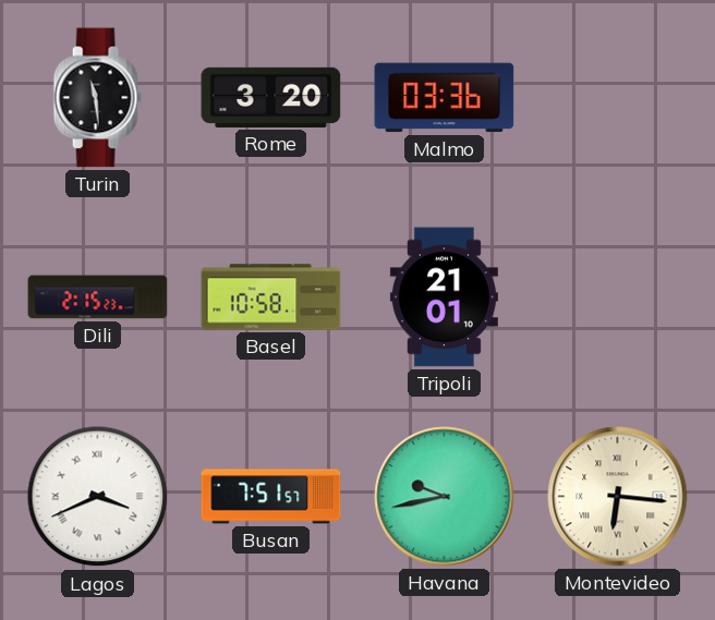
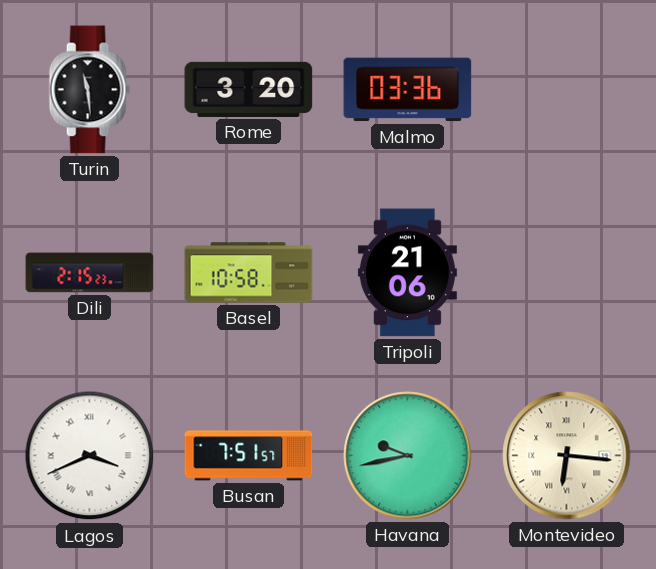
Tripoli: 21:01 -> 21:06 (407, 273)
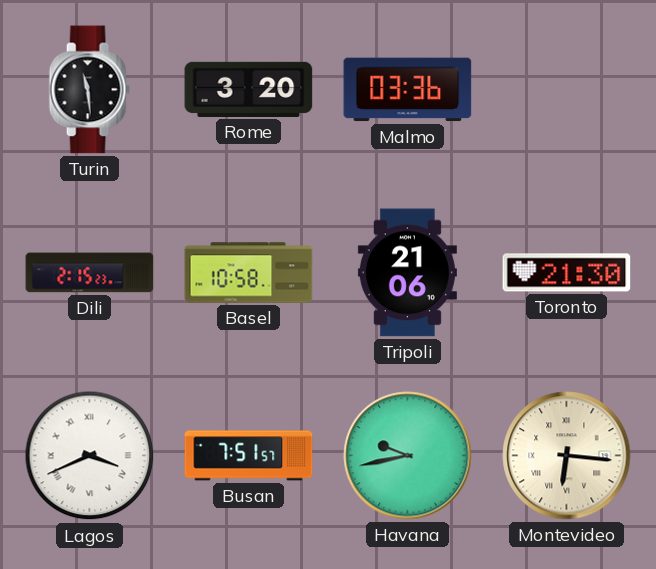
Toronto: none -> 21:30 (567, 273)
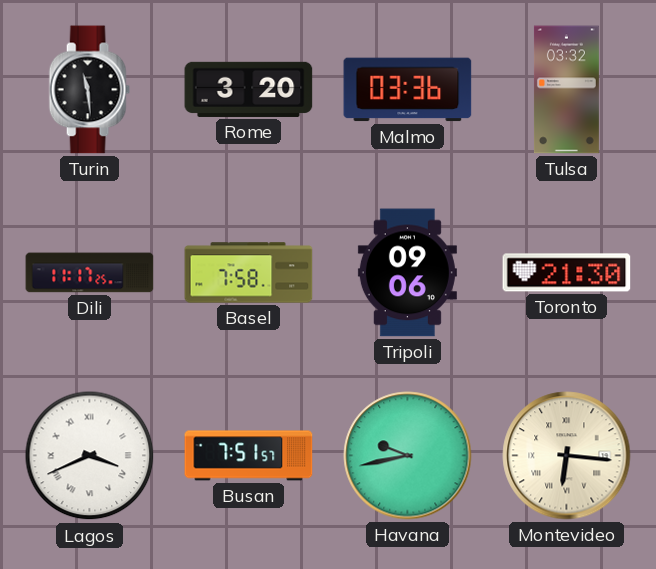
Tulsa: none -> 03:32 (566, 90)
Dili: 2:15 -> 11:17 (90, 273)
Basel: 10:58 -> 7:58 (249, 273)
Tripoli: 21:06 -> 09:06 (407, 273)
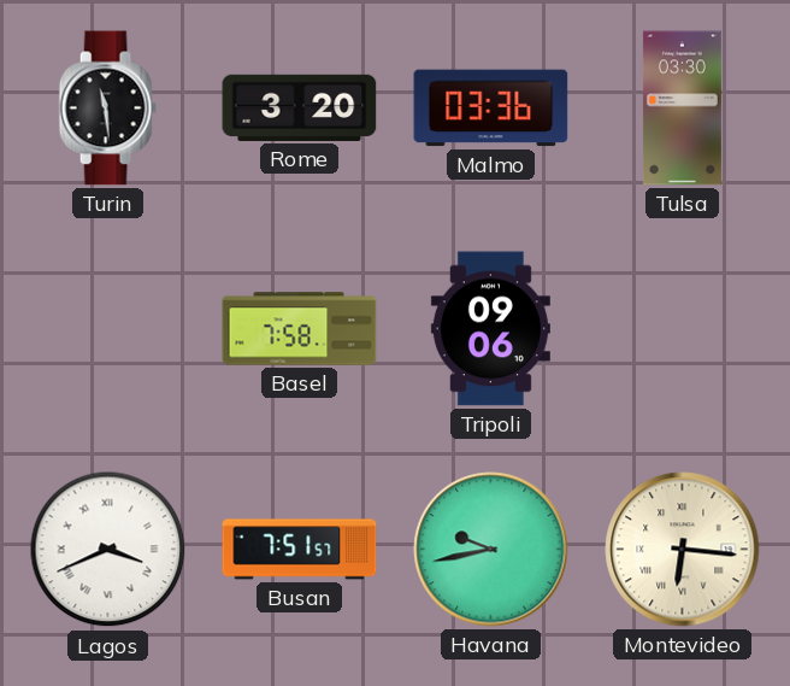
Tulsa: 03:32 -> 03:30 (682, 109)
Dili: 11:17 -> none (90, 273)
Toronto: 21:30 -> none (567, 273)
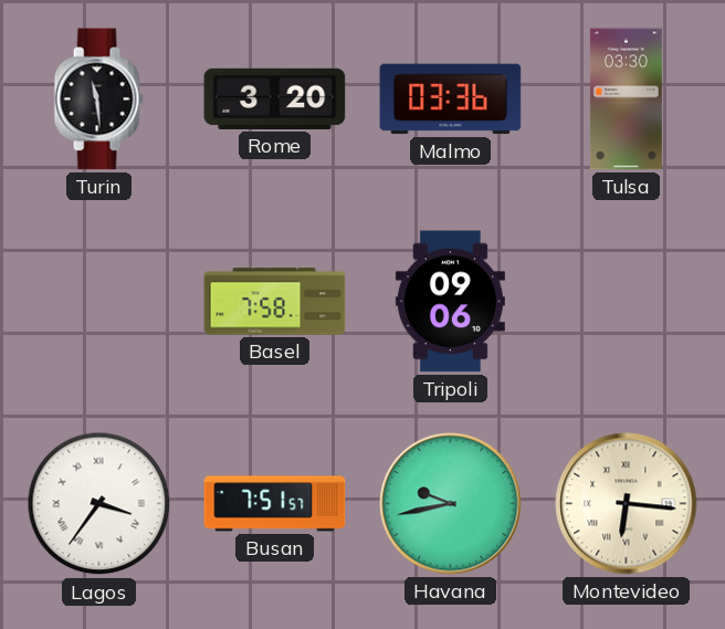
Lagos: 3:41 -> 3:36 (99, 504)
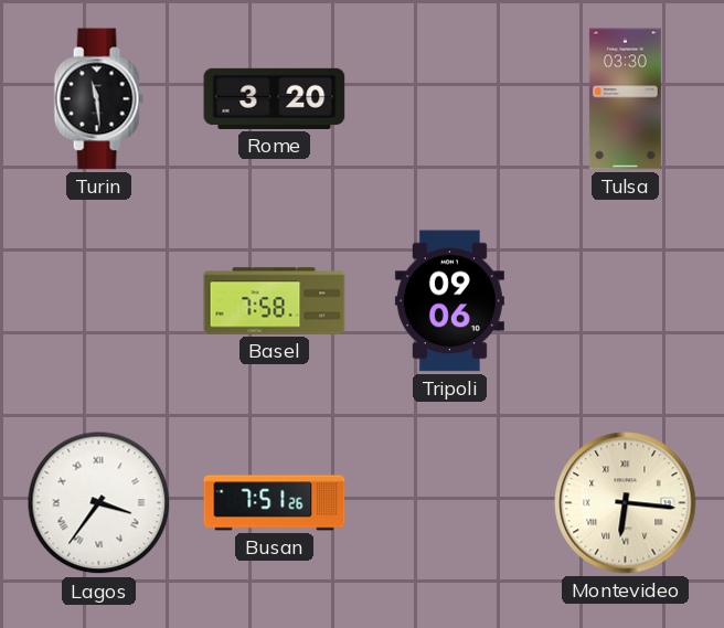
Malmo: 03:36 -> none (451, 99)
Busan: 7:51:57 -> 7:51:26 (275, 503)
Havana: 9:43 -> none (451, 504)
